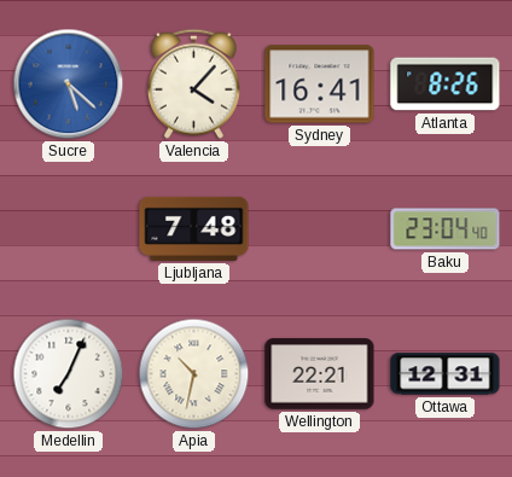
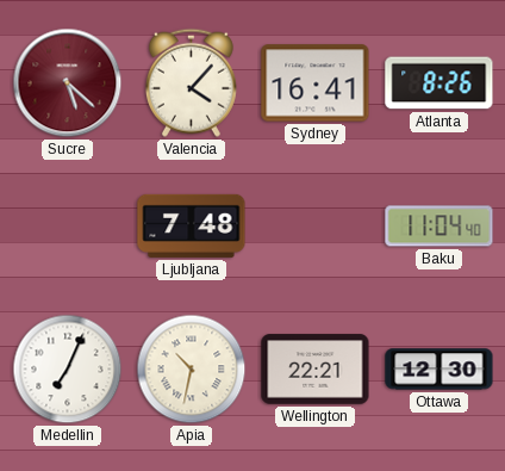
Sucre dial: blue -> burgundy (68, 83)
Baku: 23:04 -> 11:04 (439, 227)
Ottawa: 12:31 -> 12:30 (439, 370)
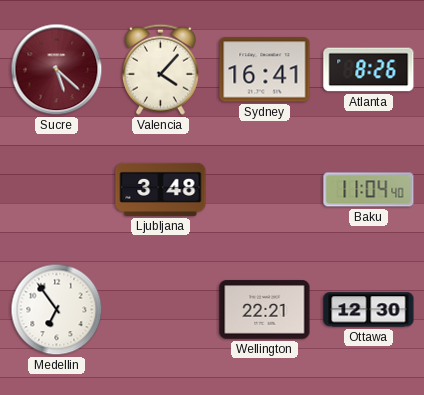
Ljubljana: 7:48 -> 3:48 (161, 189)
Medellin: 7:04 -> 6:54 (57, 310)
Apia: 10:32 -> none (192, 370)
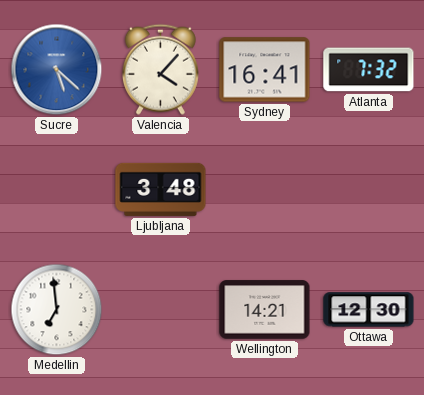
Sucre dial: burgundy -> blue (57, 70)
Atlanta: 8:26 -> 7:32 (369, 70)
Baku: 11:04 -> none (369, 190)
Medellin: 6:54 -> 6:59 (57, 310)
Wellington: 22:21 -> 14:21 (265, 310)
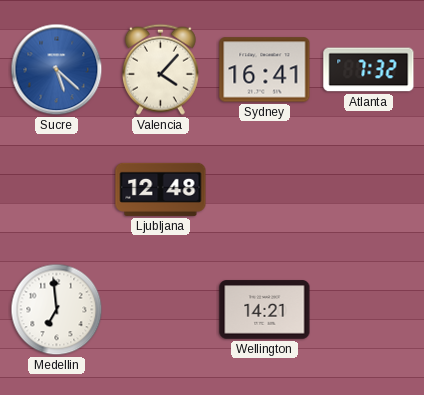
Ljubljana: 3:48 -> 12:48 (161, 189)
Ottawa: 12:30 -> none (369, 310)
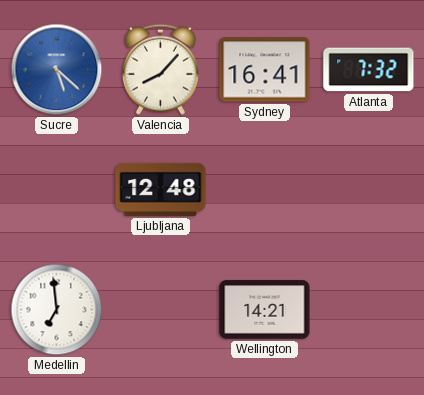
Valencia: 4:07 -> 8:07 (160, 69)
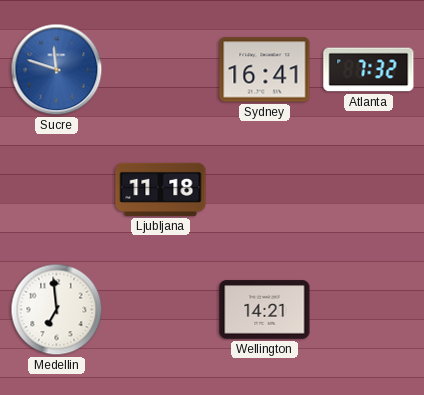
Sucre: 5:22 -> 11:48 (57, 70)
Valencia: 8:07 -> none (160, 69)
Ljubljana: 12:48 -> 11:18 (161, 189)
